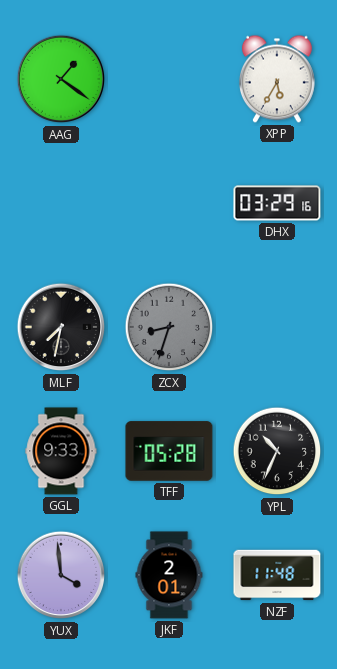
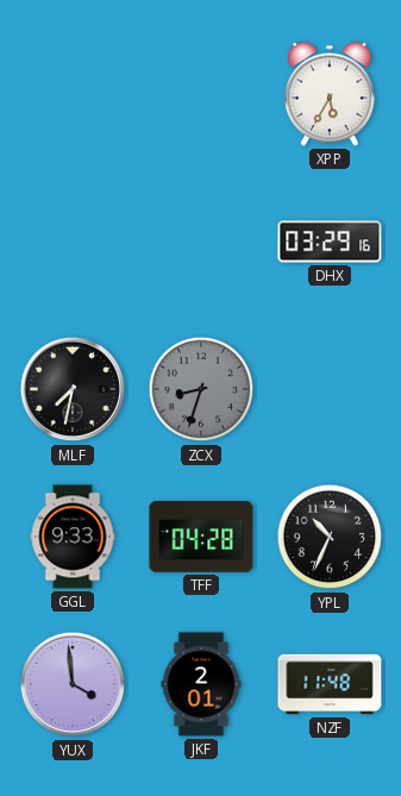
AAG: 1:21 -> none (61, 79)
TFF: 05:28 -> 04:28 (201, 537)
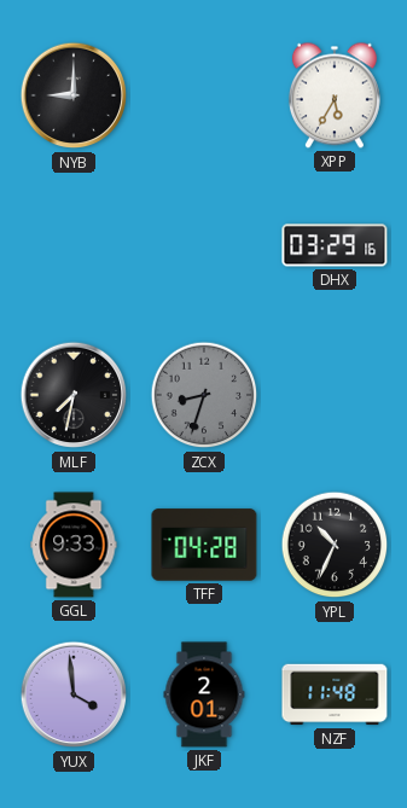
NYB: none -> 9:00 (74, 95)
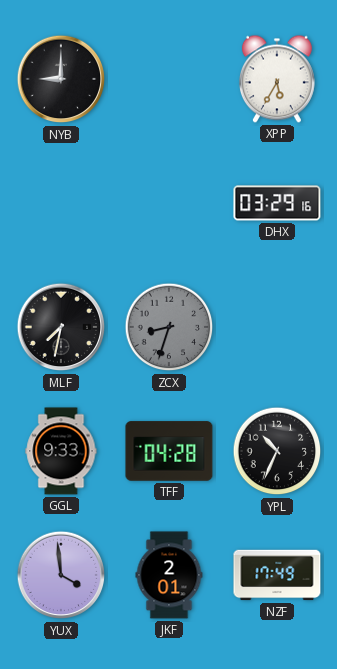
NZF: 11:48 -> 17:49 (277, 575)
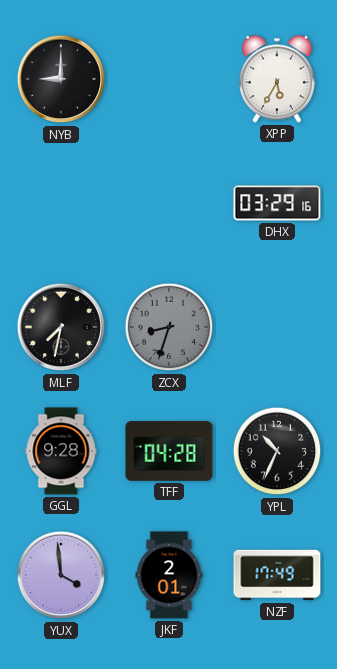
GGL: 9:33 -> 9:28 (61, 451)
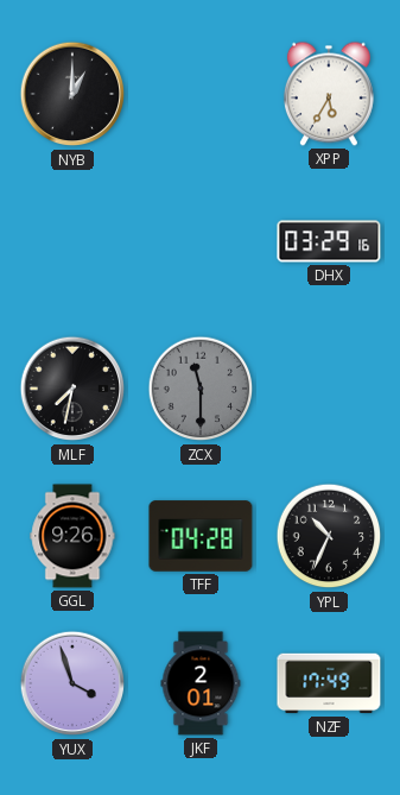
NYB: 9:00 -> 1:00 (72, 94)
ZCX: 8:33 -> 11:30 (201, 389)
GGL: 9:28 -> 9:26 (72, 536)
YUX: 3:59 -> 3:57 (72, 683)
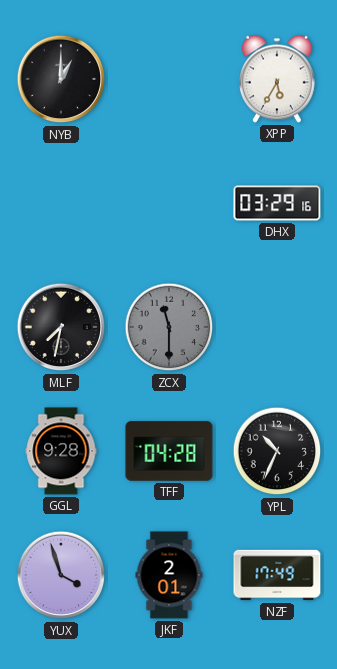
GGL: 9:26 -> 9:28 (61, 451)
